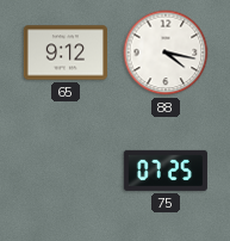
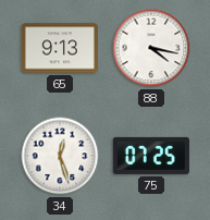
65: 9:12 -> 9:13 (59, 48)
34: none -> 12:27 (60, 156)
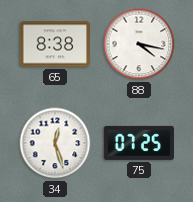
65: 9:13 -> 8:38 (54, 44)
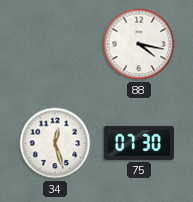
65: 8:38 -> none (54, 44)
75: 07:25 -> 07:30 (139, 143)
